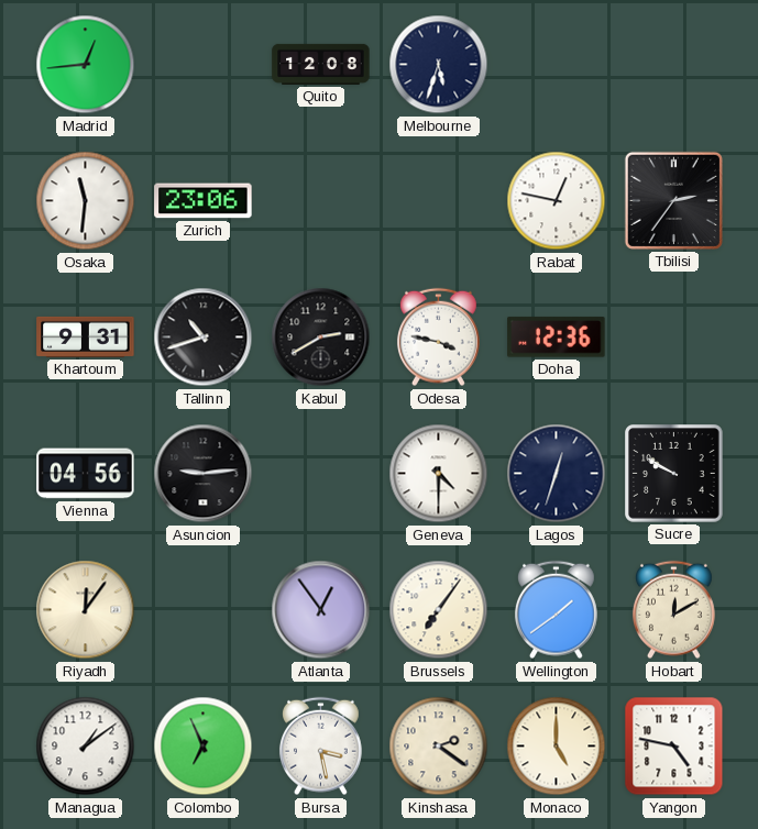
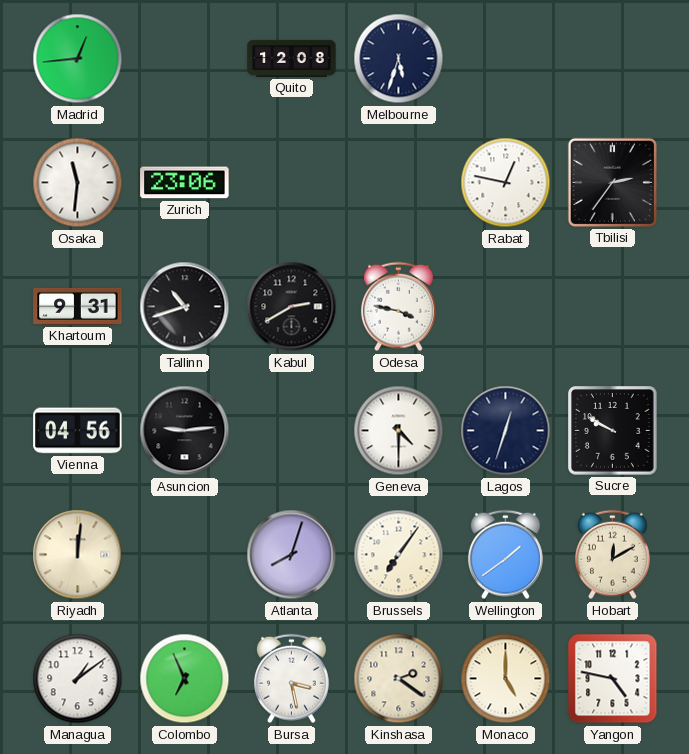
Doha: 12:36 -> none (557, 338)
Riyadh: 12:06 -> 12:01 (78, 555)
Atlanta: 12:54 -> 8:03 (292, 555)
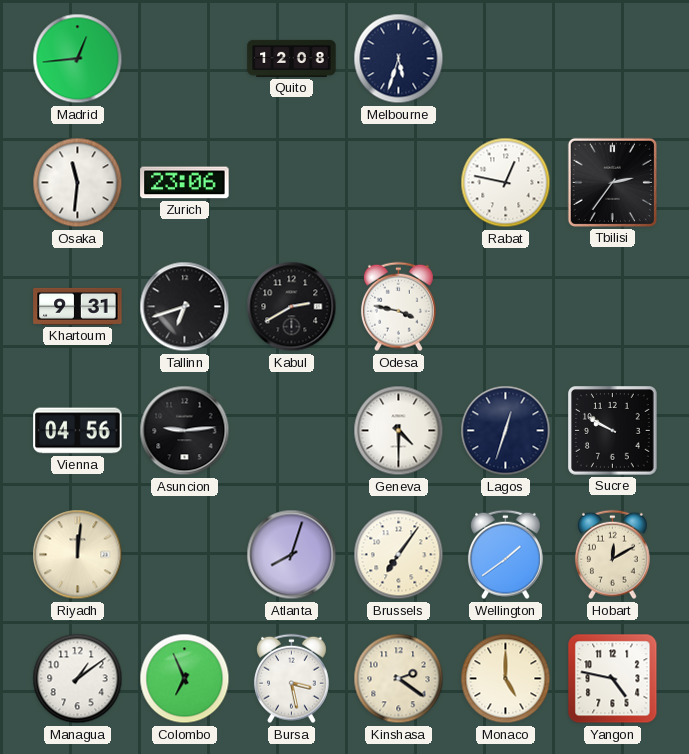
Tallinn: 10:42 -> 6:42 (185, 307)
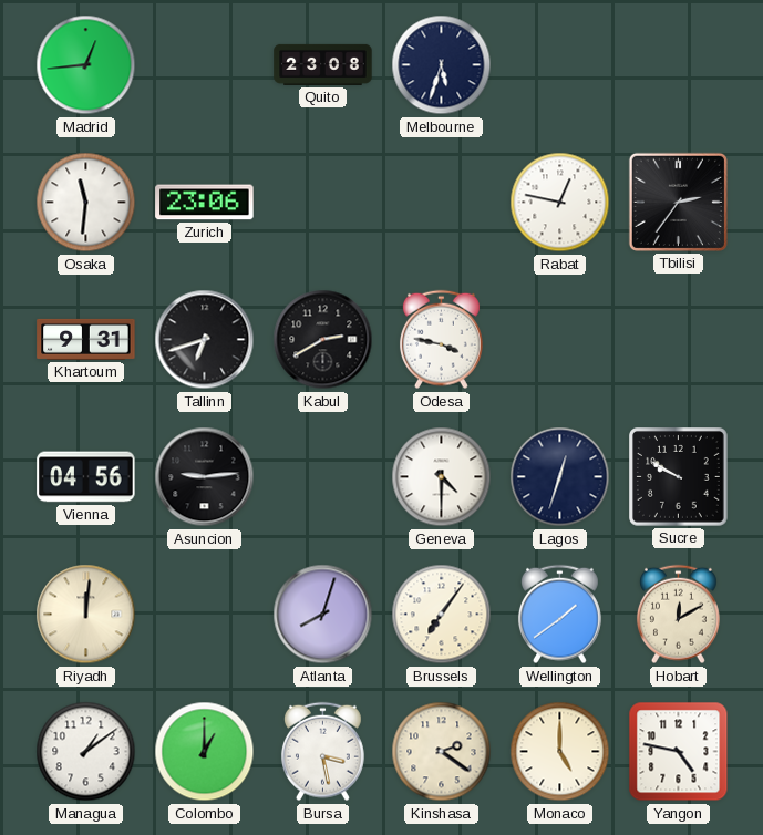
Quito: 12:08 -> 23:08 (323, 64)
Colombo: 6:56 -> 1:00 (205, 752)
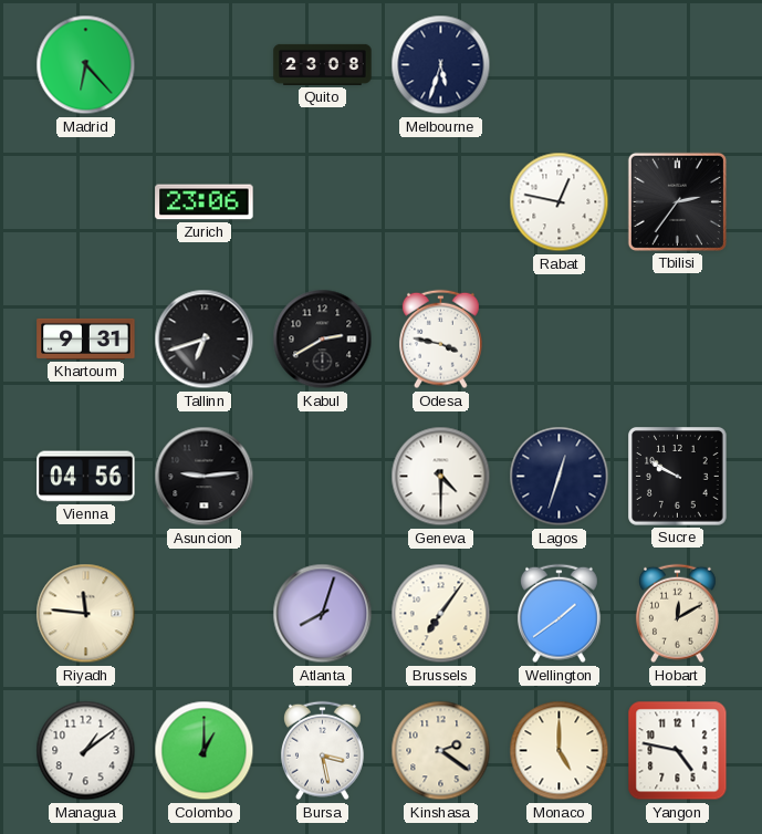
Madrid: 12:44 -> 6:23 (86, 65)
Osaka: 11:31 -> none (86, 203)
Riyadh: 12:01 -> 11:46 (86, 614)
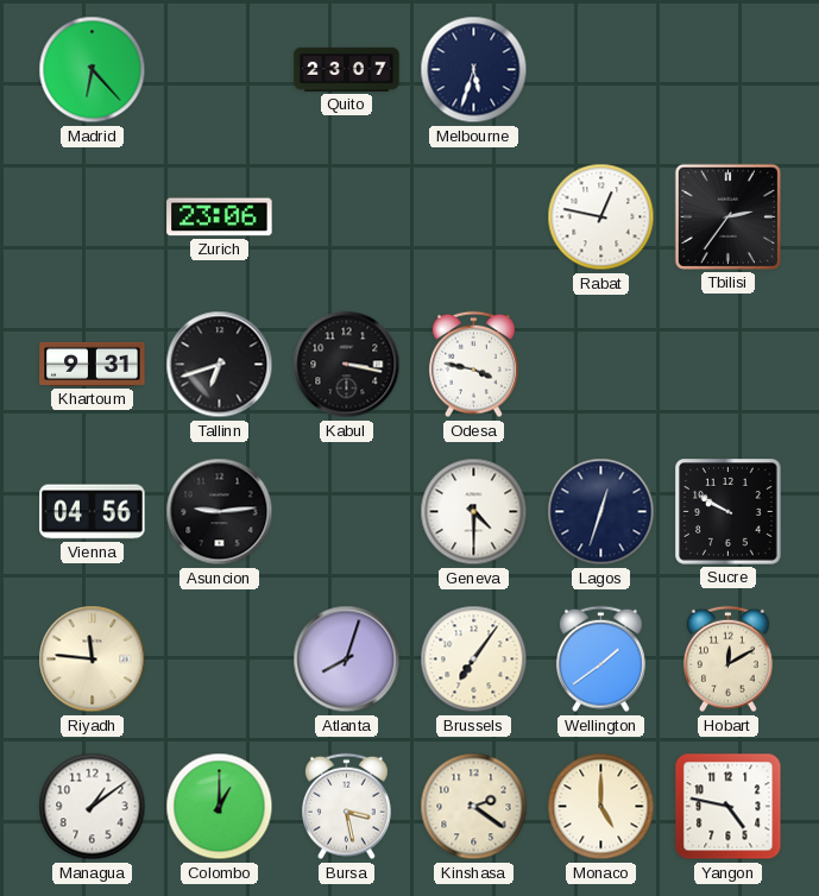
Quito: 23:08 -> 23:07 (347, 69)
Kabul: 2:40 -> 3:17 (347, 365)
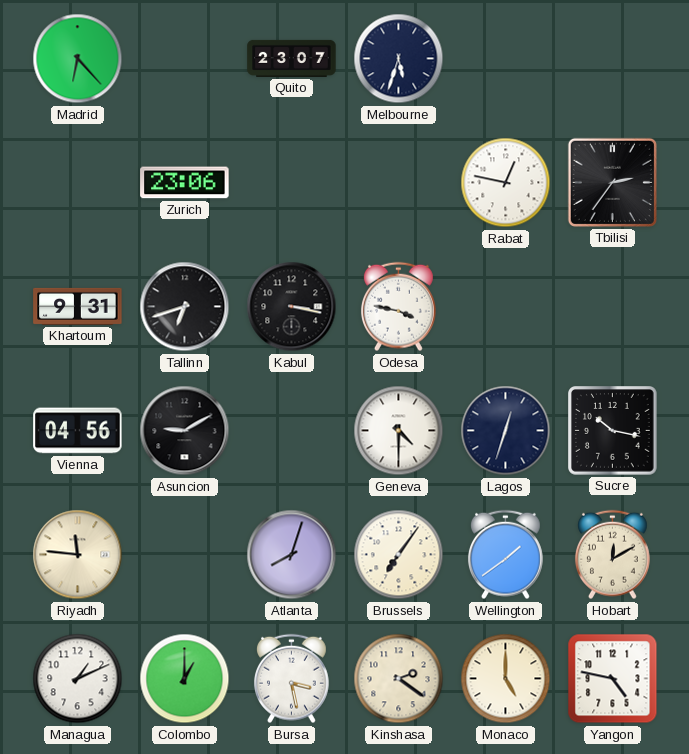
Asuncion: 9:14 -> 9:10 (185, 431)
Sucre: 9:50 -> 10:17 (613, 431)
Managua: 1:09 -> 1:11 (78, 679)
